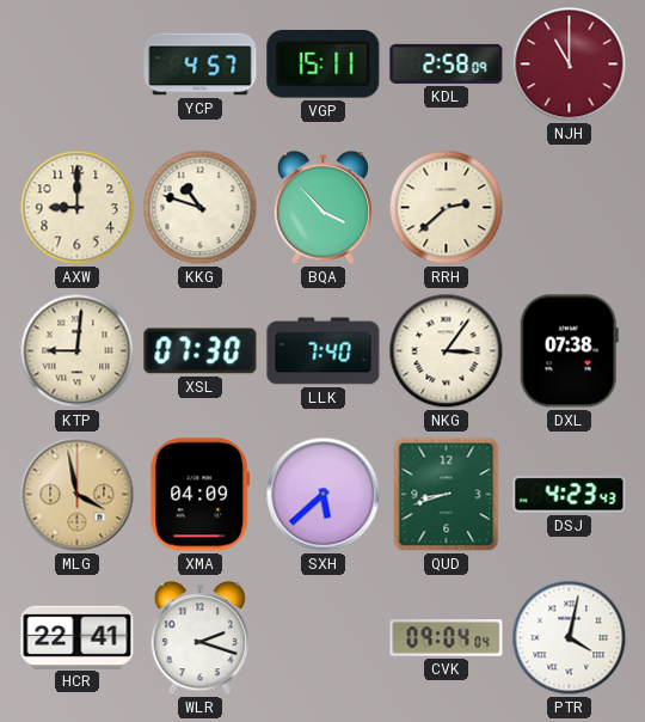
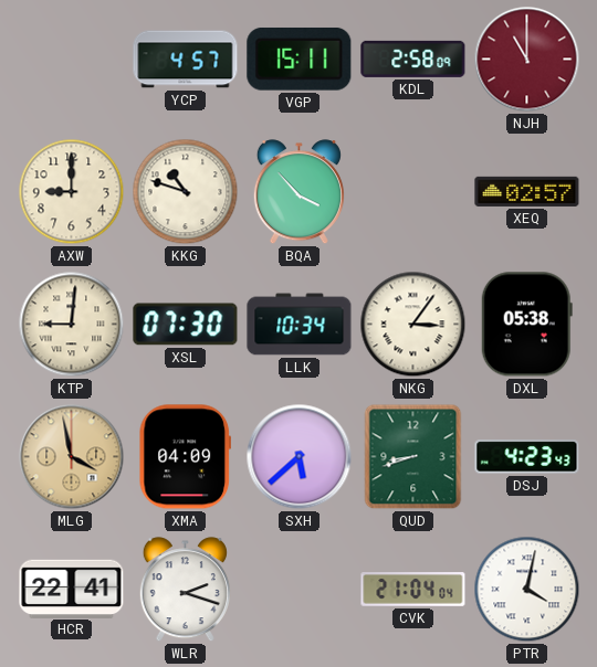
RRH: 2:38 -> none (447, 208)
XEQ: none -> 02:57 (527, 191)
LLK: 7:40 -> 10:34 (300, 325)
DXL: 07:38 -> 05:38 (526, 325)
CVK: 09:04 -> 21:04 (413, 590)
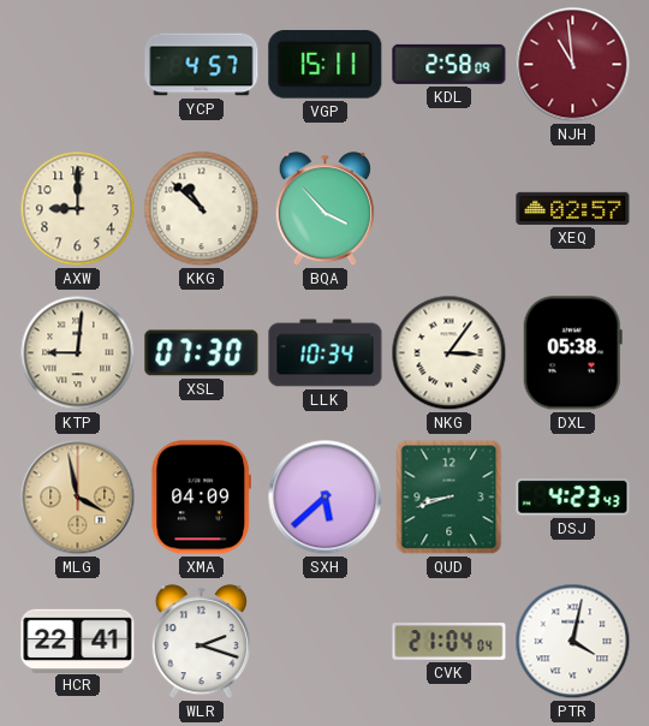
NJH: 11:00 -> 10:59 (573, 65)
KKG: 10:48 -> 10:52 (202, 209)
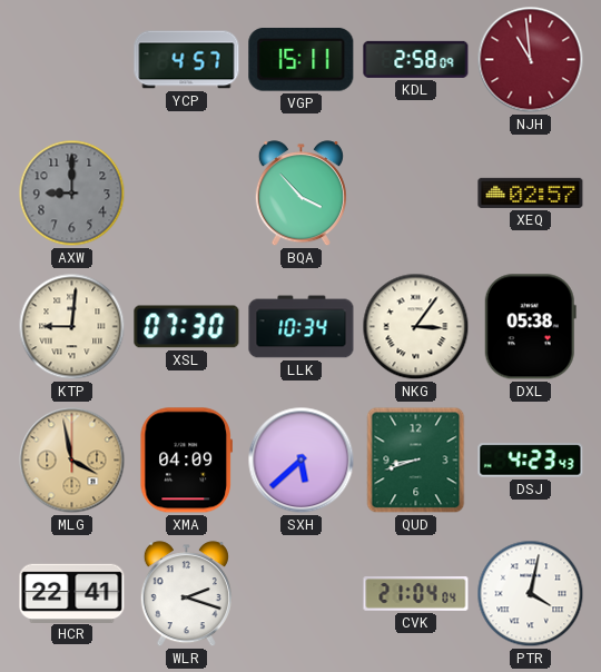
AXW dial: cream -> grey (72, 194)
KKG: 10:52 -> none (202, 209)
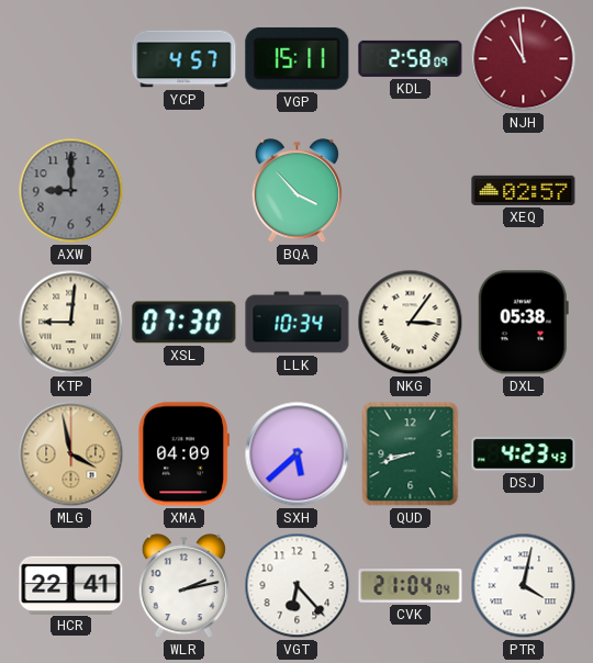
WLR: 2:18 -> 2:13 (183, 586)
VGT: none -> 6:23 (298, 586)
